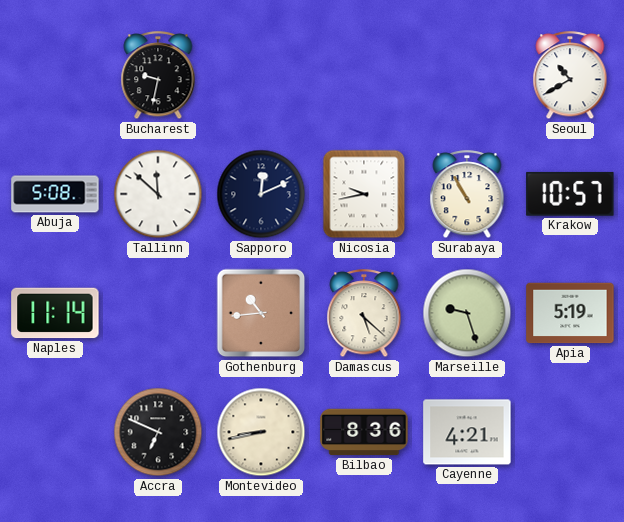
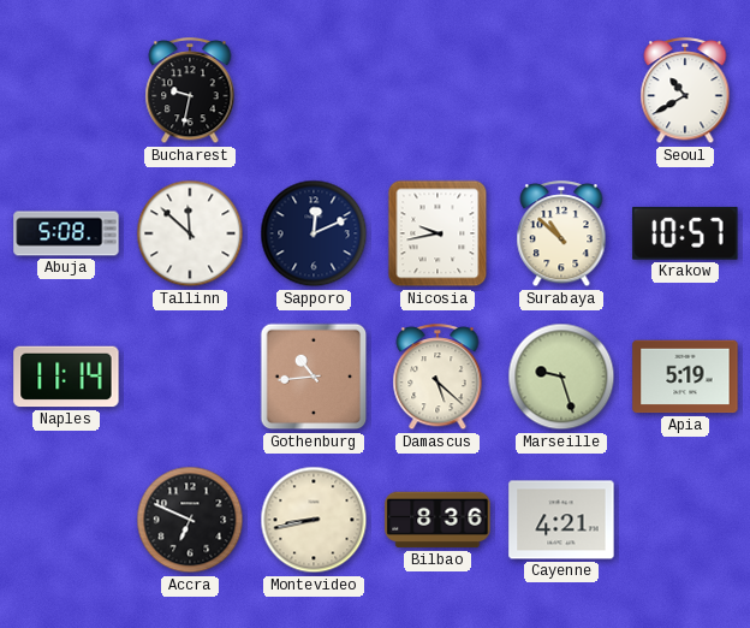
Surabaya: 10:55 -> 10:52 (561, 235)
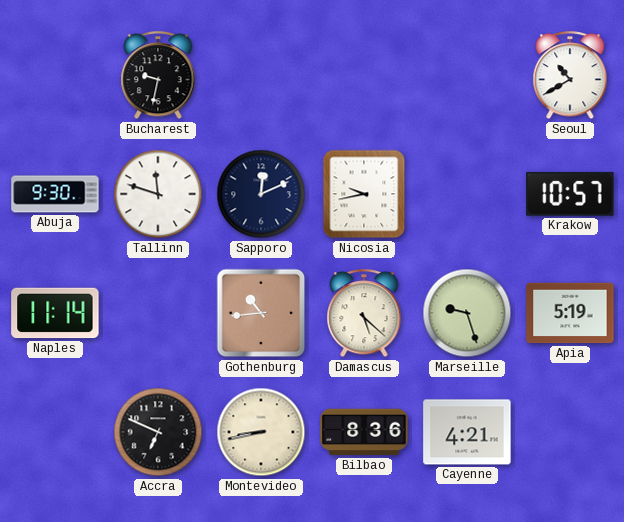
Abuja: 5:08 -> 9:30 (55, 194)
Tallinn: 11:52 -> 11:48 (158, 194)
Surabaya: 10:52 -> none (561, 235)
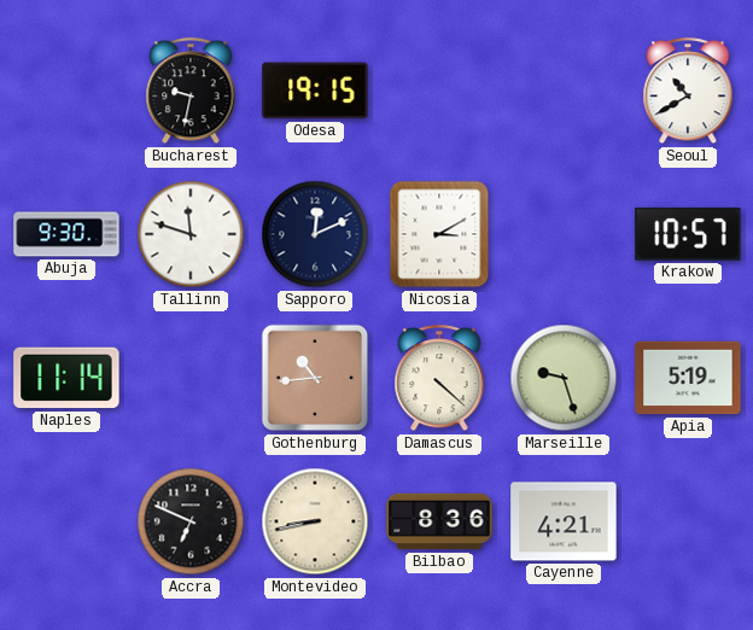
Odesa: none -> 19:15 (315, 91)
Nicosia: 9:43 -> 3:10 (439, 234)
Damascus: 5:22 -> 4:22 (439, 379)
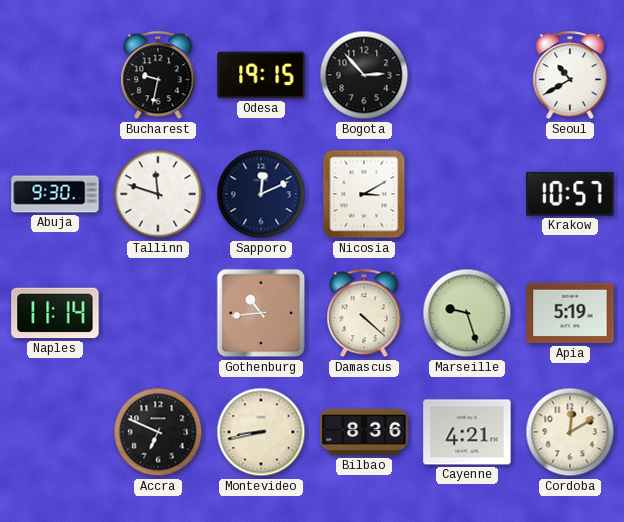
Bogota: none -> 2:53 (364, 75)
Cordoba: none -> 12:10 (570, 432)
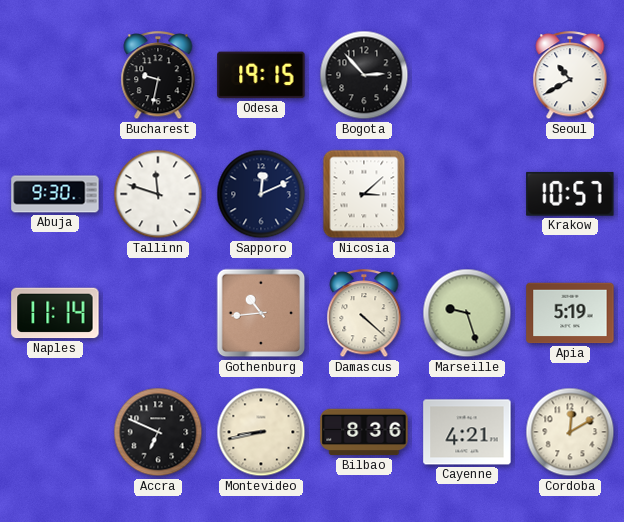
Nicosia: 3:10 -> 3:08 (364, 194)
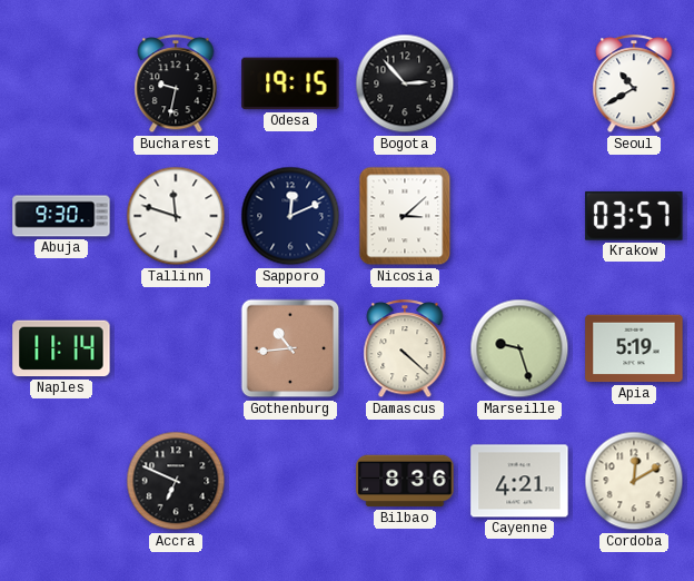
Krakow: 10:57 -> 03:57 (634, 216)
Montevideo: 8:43 -> none (261, 432)
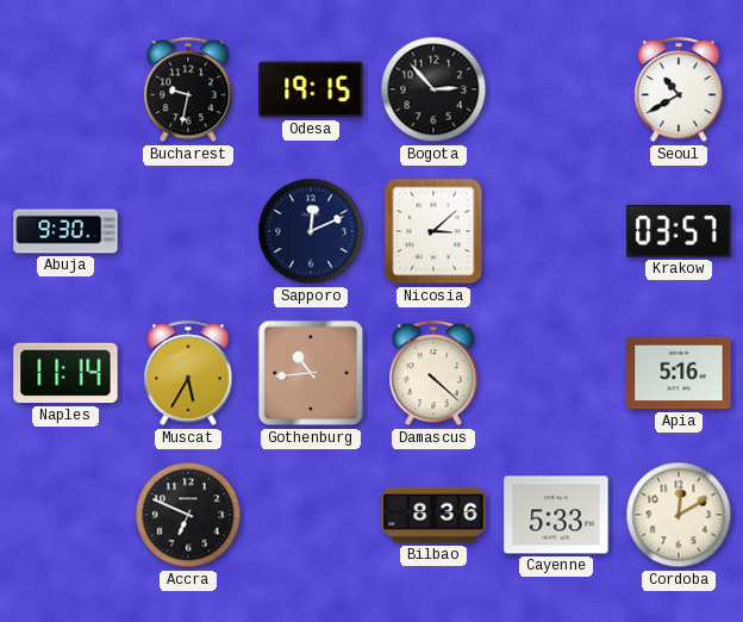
Tallinn: 11:48 -> none (176, 216)
Muscat: none -> 5:35 (188, 374)
Marseille: 9:27 -> none (519, 348)
Apia: 5:19 -> 5:16 (679, 373)
Cayenne: 4:21 -> 5:33 (556, 515)
